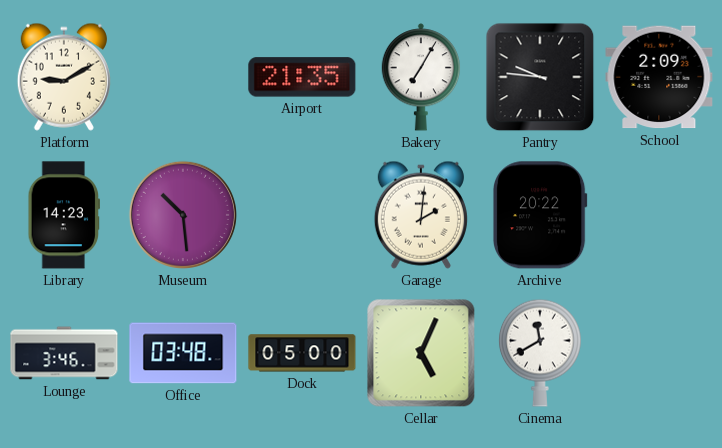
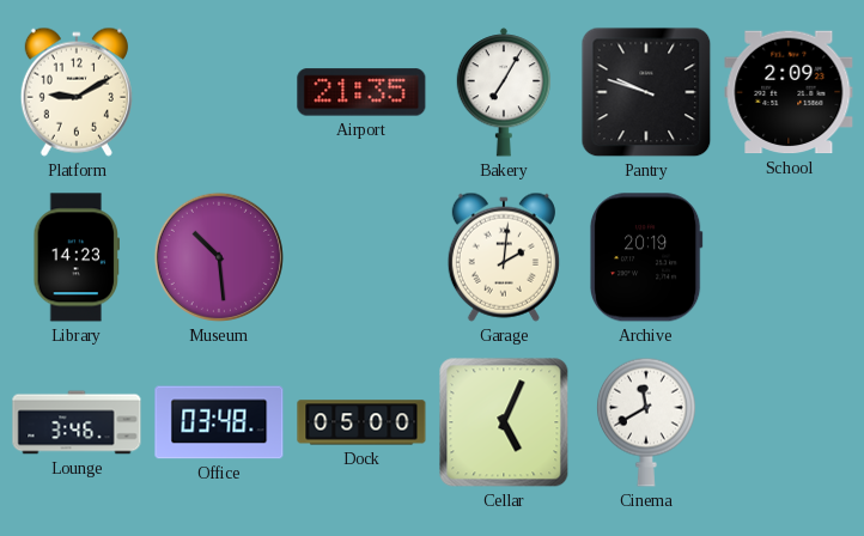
Pantry: 9:46 -> 9:48 (646, 92)
Archive: 20:22 -> 20:19 (646, 257)
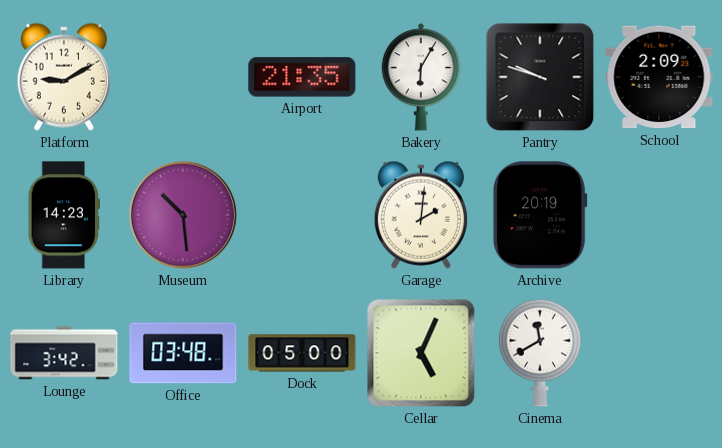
Bakery: 7:05 -> 6:05 (421, 77)
Lounge: 3:46 -> 3:42 (64, 353)
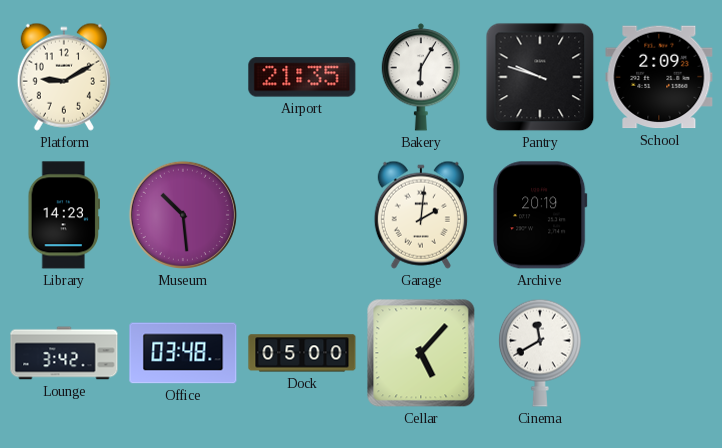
Cellar: 5:04 -> 5:07 (421, 353)
